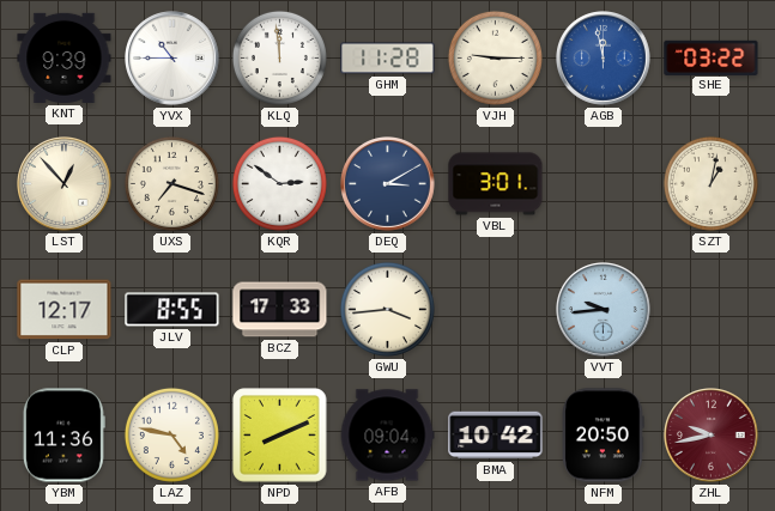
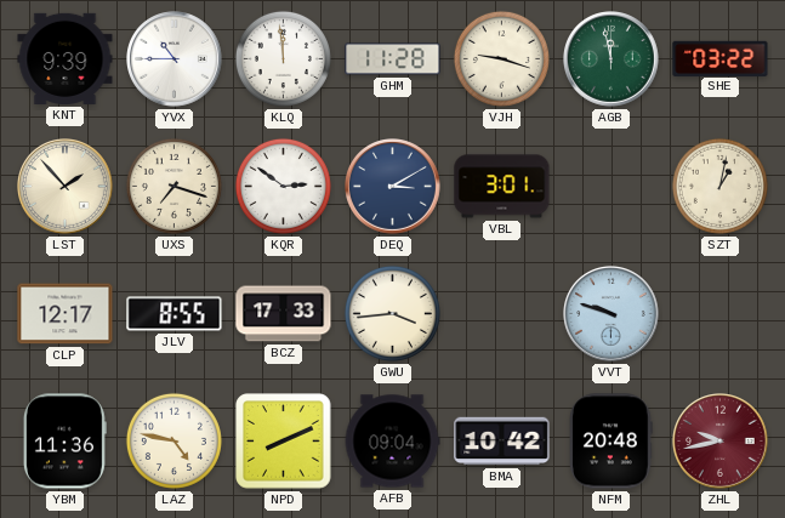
VJH: 9:15 -> 9:18 (501, 58)
AGB dial: blue -> green (611, 59)
LST: 12:53 -> 1:53 (66, 187)
VVT: 9:44 -> 9:48 (611, 314)
NFM: 20:50 -> 20:48 (611, 442)
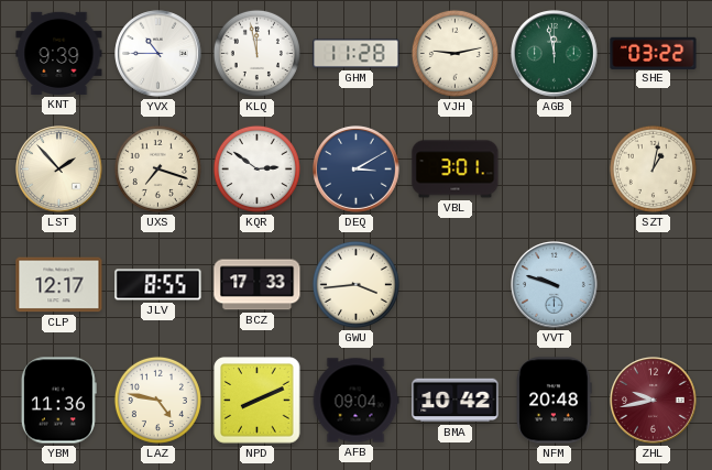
KLQ: 11:59 -> 11:58 (256, 53)
VJH: 9:18 -> 9:13 (454, 53)
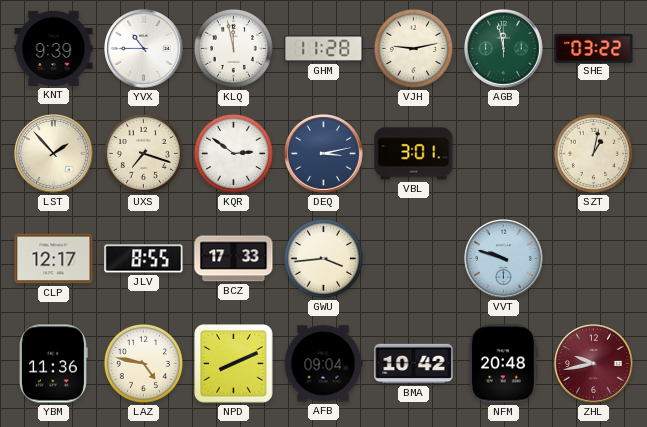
DEQ: 3:10 -> 3:13 (324, 154)
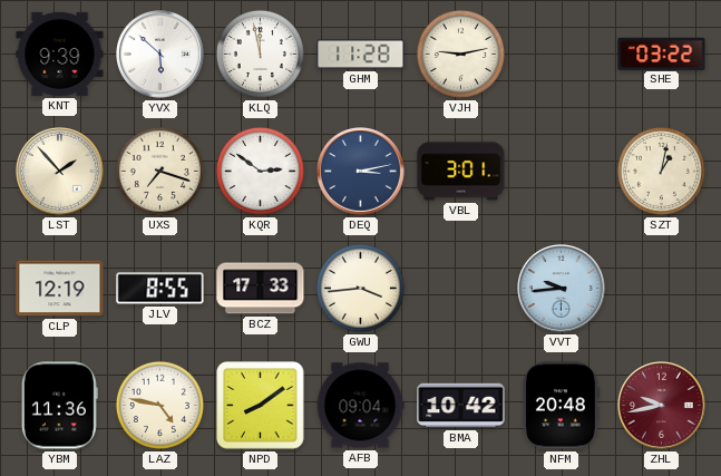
YVX: 10:45 -> 5:52 (160, 55)
AGB: 11:58 -> none (504, 49)
CLP: 12:17 -> 12:19 (60, 289)
VVT: 9:48 -> 9:44 (562, 289)
NPD: 8:11 -> 8:09 (261, 406)
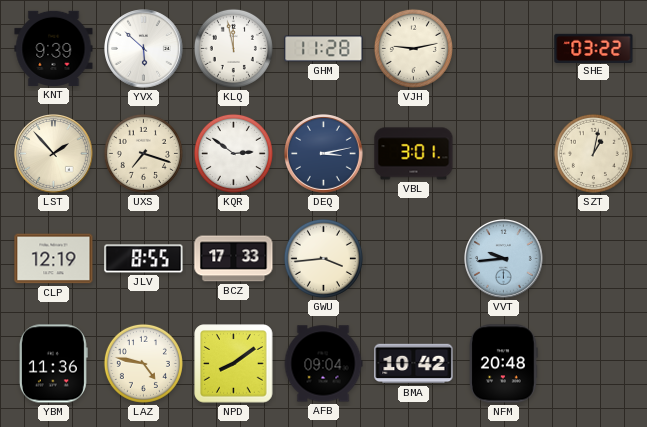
ZHL: 9:43 -> none (662, 406)
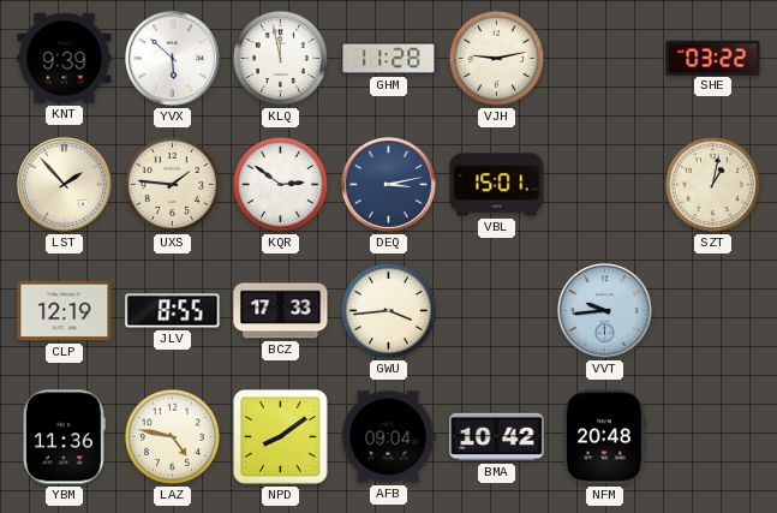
UXS: 7:18 -> 1:46 (172, 184)
VBL: 3:01 -> 15:01 (497, 185)
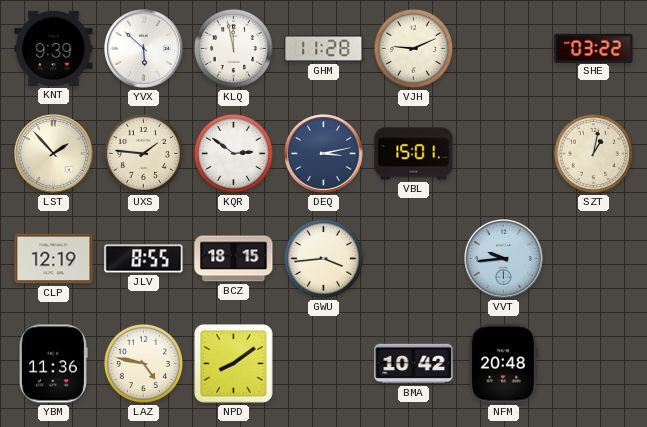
VJH: 9:13 -> 9:11 (413, 48)
BCZ: 17:33 -> 18:15 (234, 259)
AFB: 09:04 -> none (388, 437)
